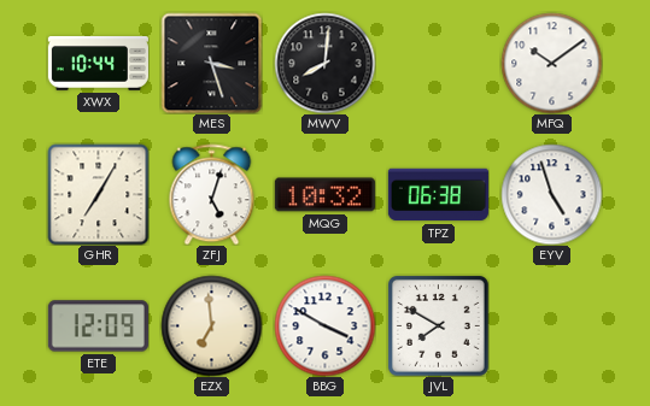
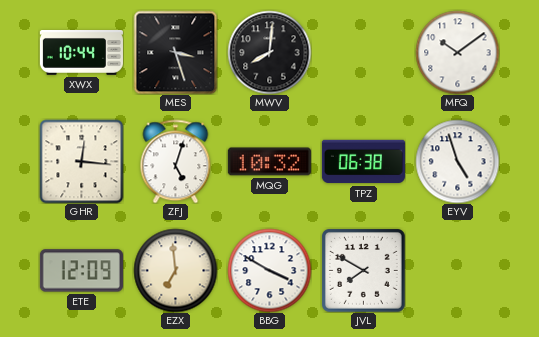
GHR: 7:05 -> 12:16 (81, 161)
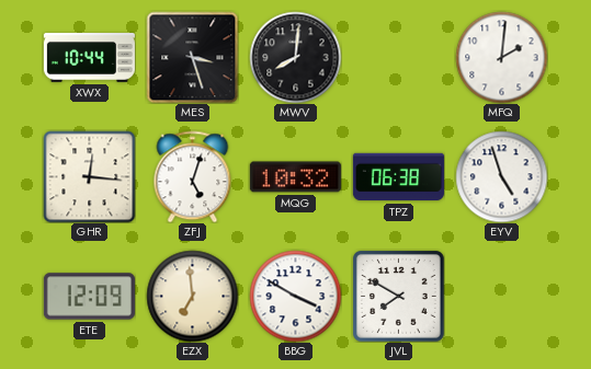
MFQ: 10:09 -> 2:01 (501, 57)
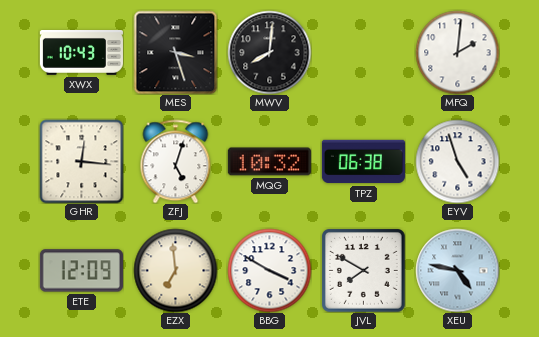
XWX: 10:44 -> 10:43 (81, 53)
XEU: none -> 4:47 (457, 270)
